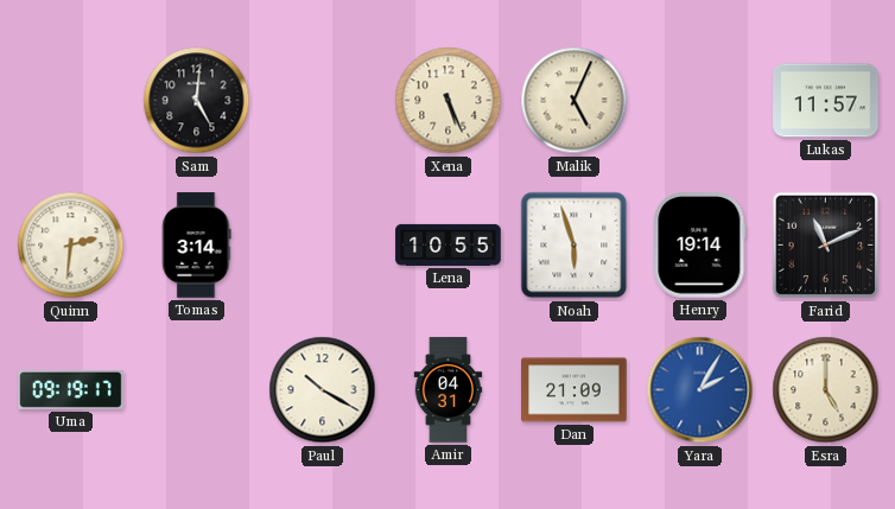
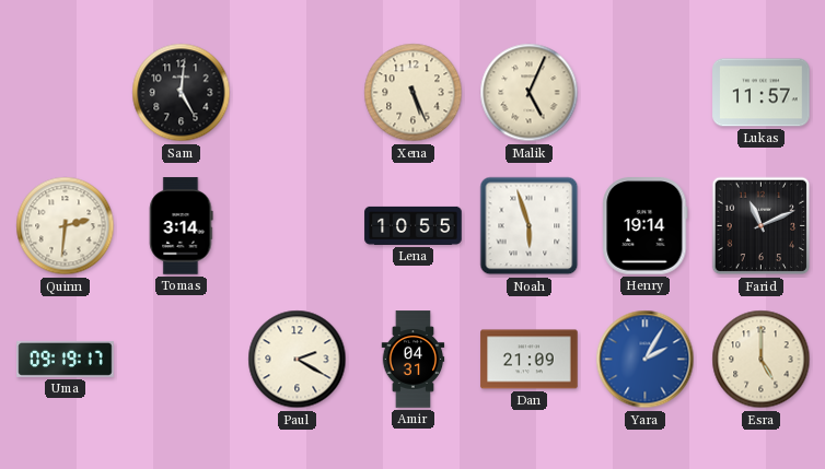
Paul: 10:20 -> 2:20 (298, 360)
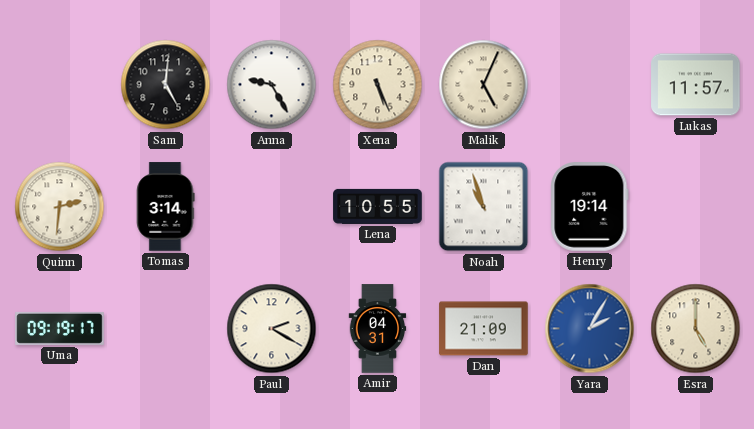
Anna: none -> 9:25 (272, 85)
Noah: 5:57 -> 10:57 (484, 207)
Farid: 11:11 -> none (762, 226)
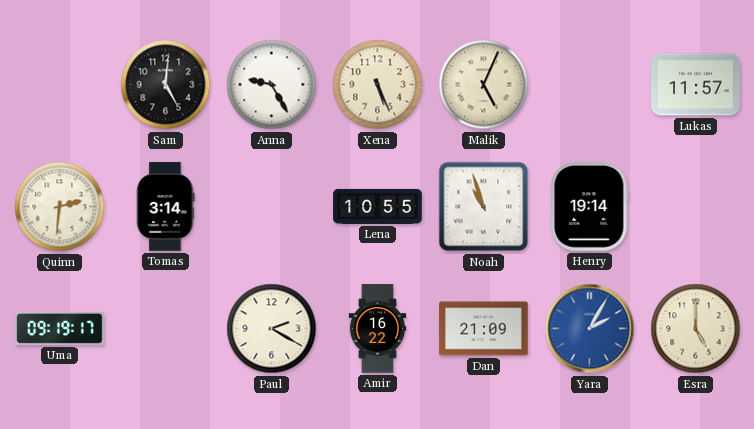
Amir: 04:31 -> 16:22 (378, 329)
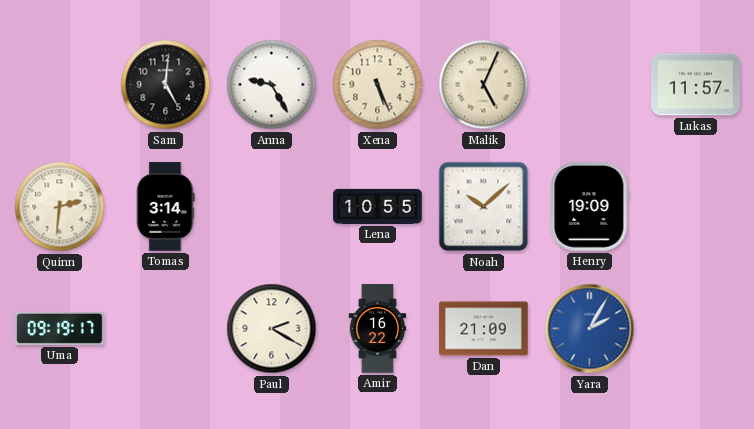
Noah: 10:57 -> 10:08 (484, 207)
Henry: 19:14 -> 19:09 (590, 207)
Esra: 5:00 -> none (696, 329)
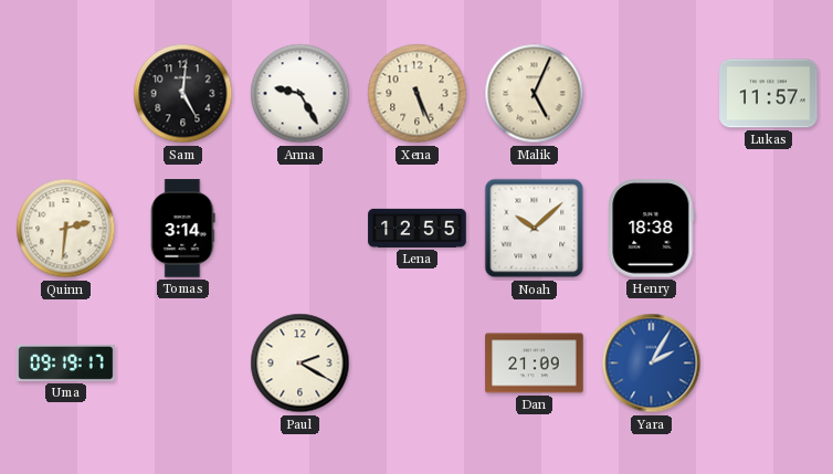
Lena: 10:55 -> 12:55 (418, 228)
Henry: 19:09 -> 18:38 (652, 229)
Amir: 16:22 -> none (378, 329)
